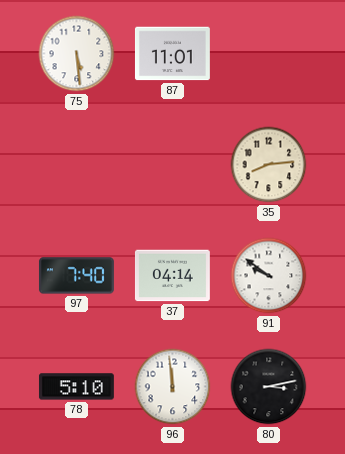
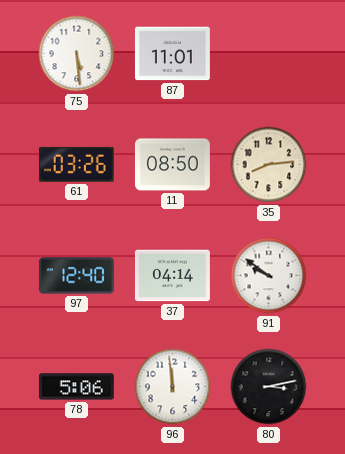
61: none -> 03:26 (76, 164)
11: none -> 08:50 (172, 165)
97: 7:40 -> 12:40 (76, 276)
78: 5:10 -> 5:06 (76, 387)
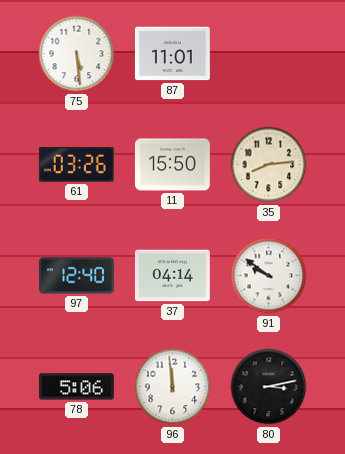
11: 08:50 -> 15:50 (172, 165)
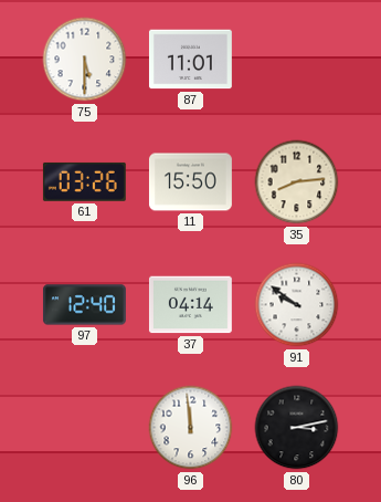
75: 5:29 -> 5:30 (85, 60)
78: 5:06 -> none (76, 387)
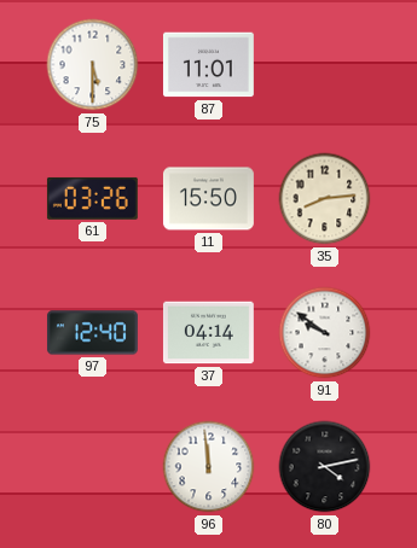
80: 3:13 -> 4:13 (325, 467)
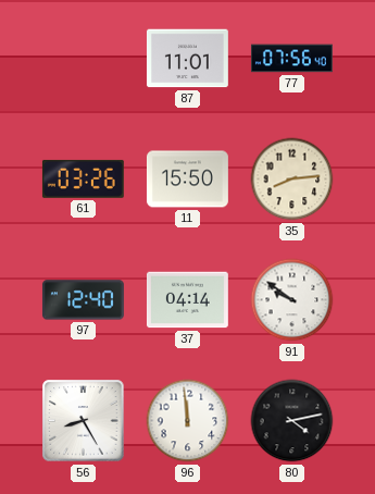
75: 5:30 -> none (93, 65)
77: none -> 07:56 (291, 59)
56: none -> 8:25 (84, 421)
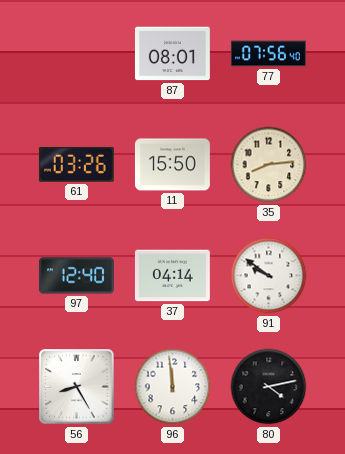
87: 11:01 -> 08:01 (172, 54)
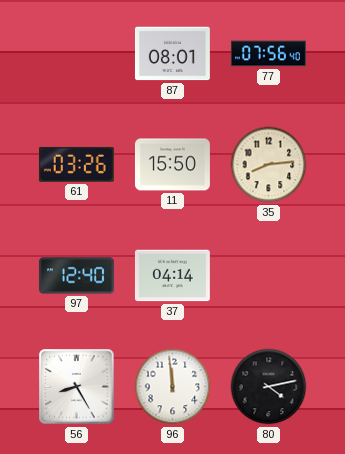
91: 9:51 -> none (269, 276)
